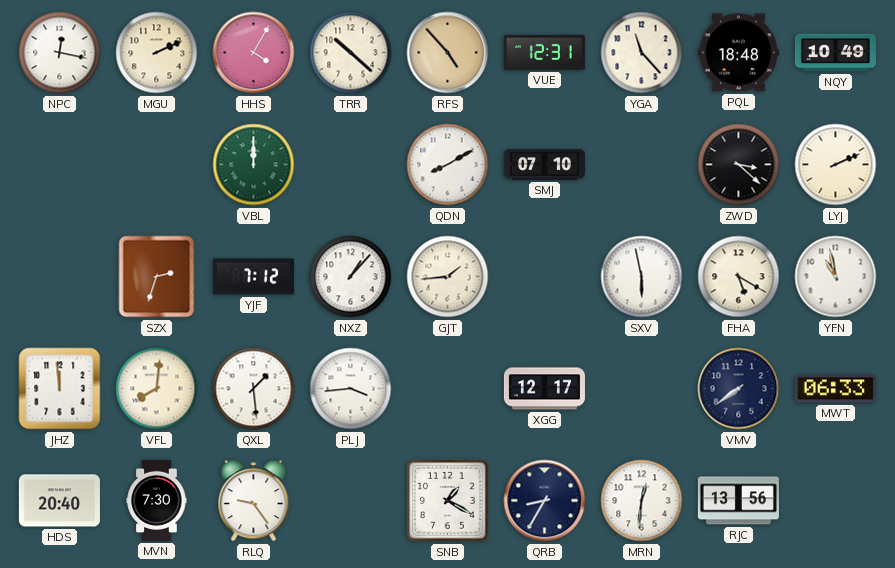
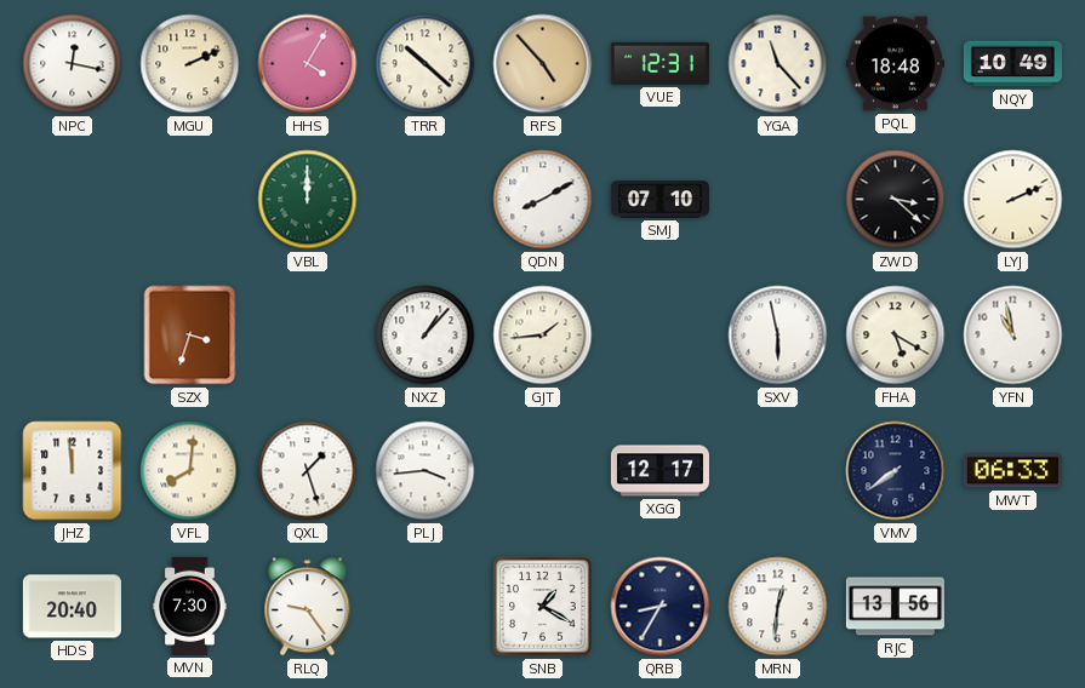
SZX: 2:33 -> 3:33 (190, 336)
YJF: 7:12 -> none (253, 277)
QXL: 1:29 -> 1:27 (308, 471)
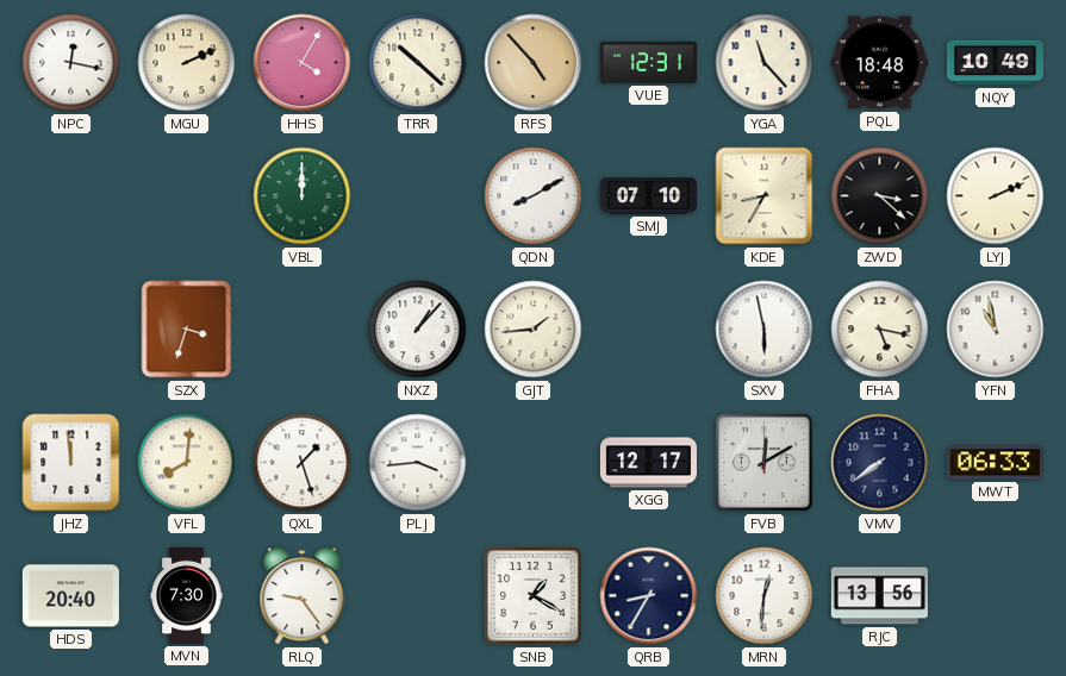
KDE: none -> 8:35 (765, 196)
FHA: 5:20 -> 5:17 (880, 330)
FVB: none -> 12:10 (763, 462)
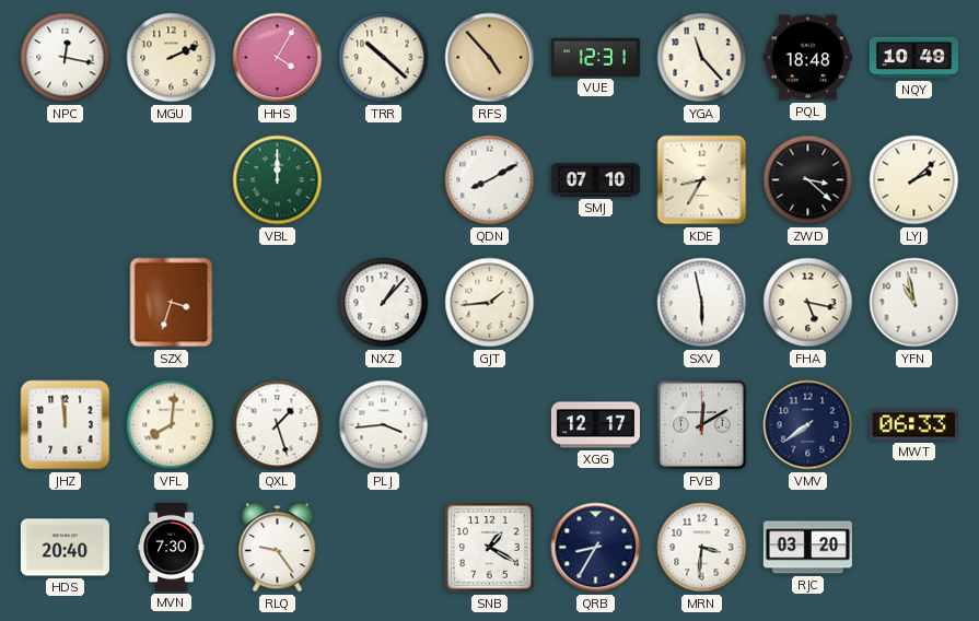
LYJ: 2:11 -> 2:08 (914, 180)
MRN: 12:31 -> 3:31 (702, 548)
RJC: 13:56 -> 03:20 (807, 548)
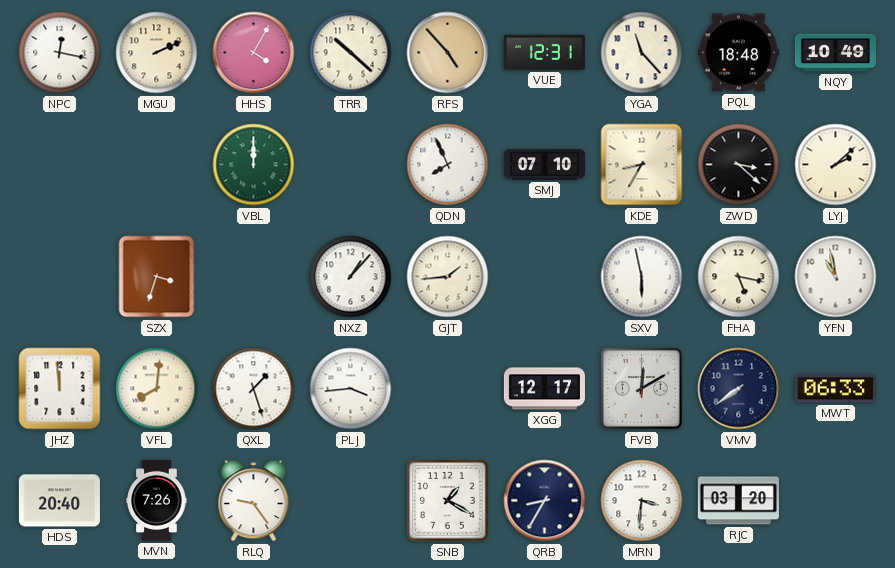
QDN: 8:10 -> 7:56 (448, 165)
MVN: 7:30 -> 7:26 (157, 500)
